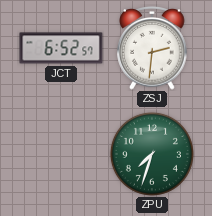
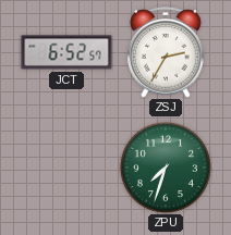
ZSJ: 2:31 -> 2:35 (166, 53)
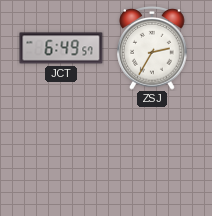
JCT: 6:52 -> 6:49 (61, 48)
ZPU: 7:33 -> none (166, 168)
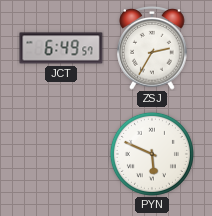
PYN: none -> 5:49 (152, 154)
